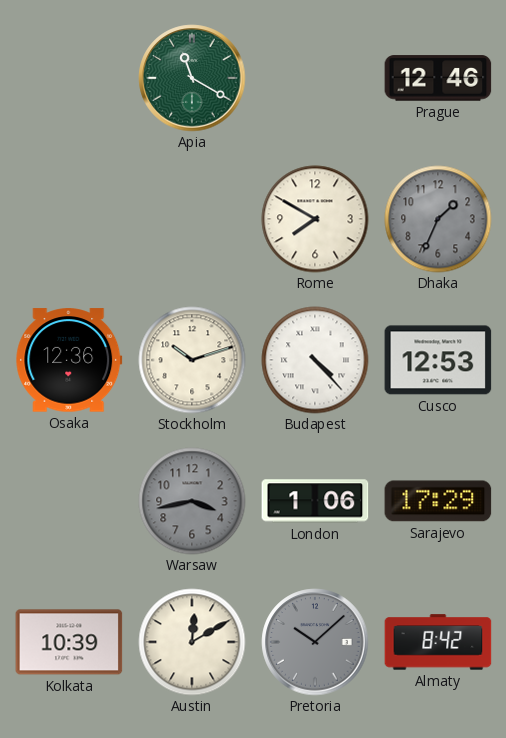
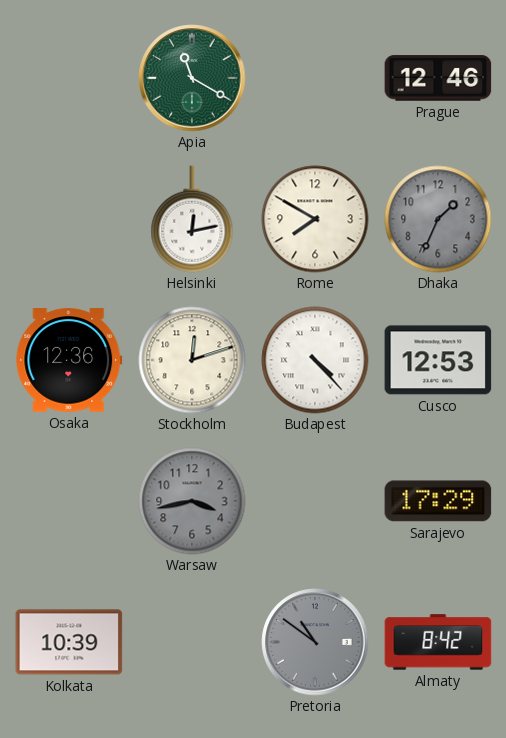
Helsinki: none -> 12:13 (192, 219)
Stockholm: 10:12 -> 12:12 (192, 360)
London: 1:06 -> none (315, 501)
Austin: 12:10 -> none (192, 642)
Pretoria: 10:08 -> 10:51 (315, 642)
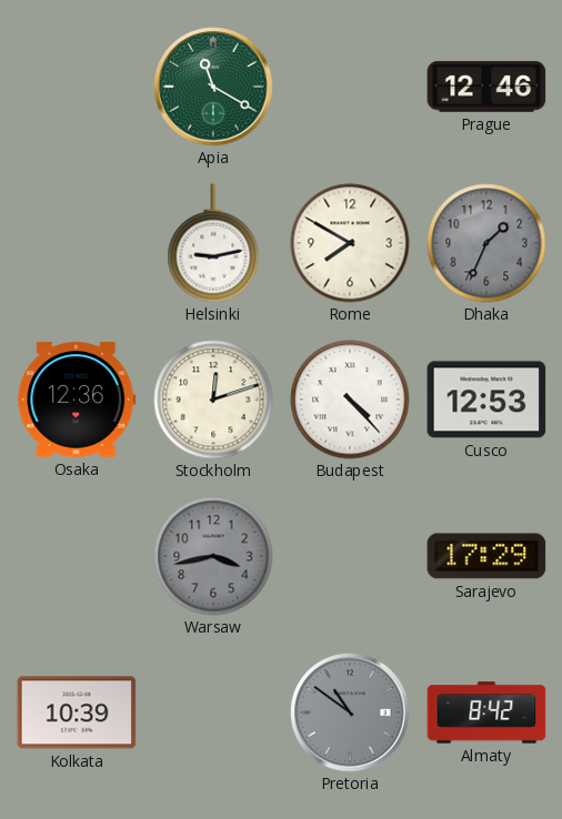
Helsinki: 12:13 -> 9:13 (213, 243)
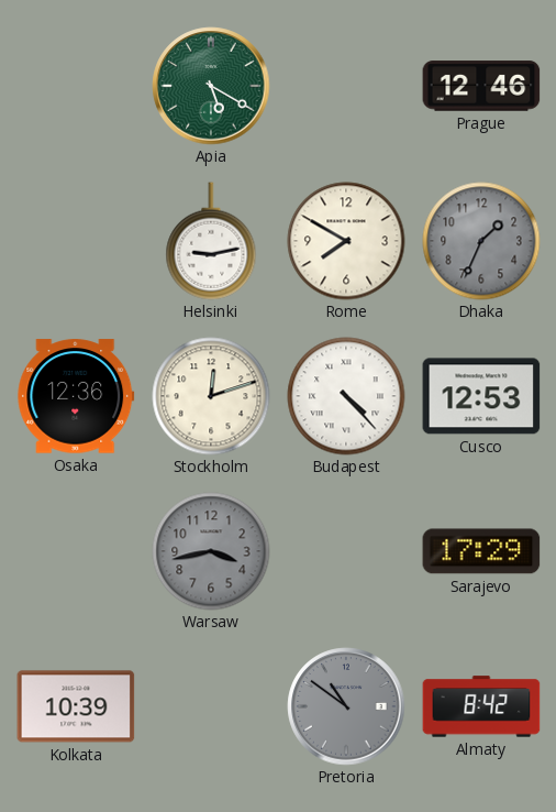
Apia: 11:20 -> 5:20 (211, 86)
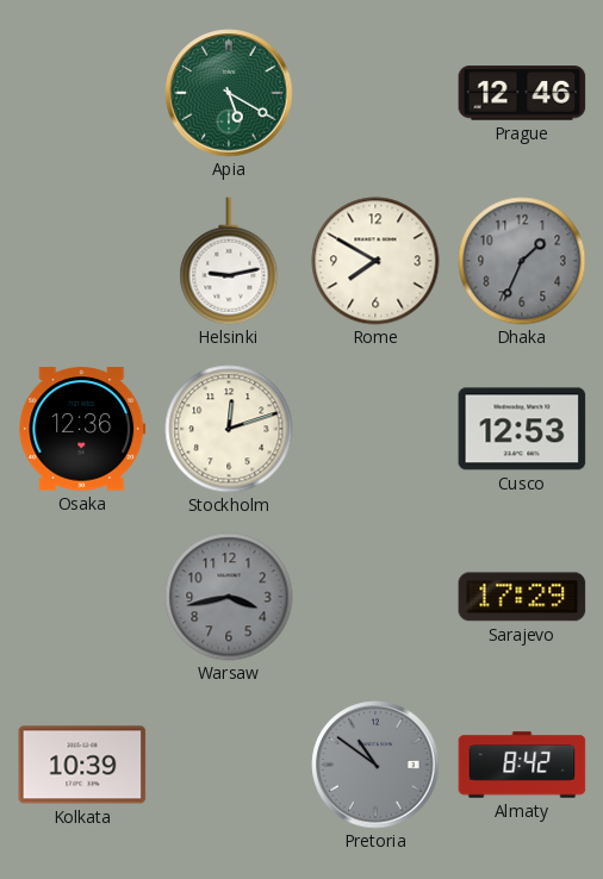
Budapest: 4:23 -> none (346, 396)
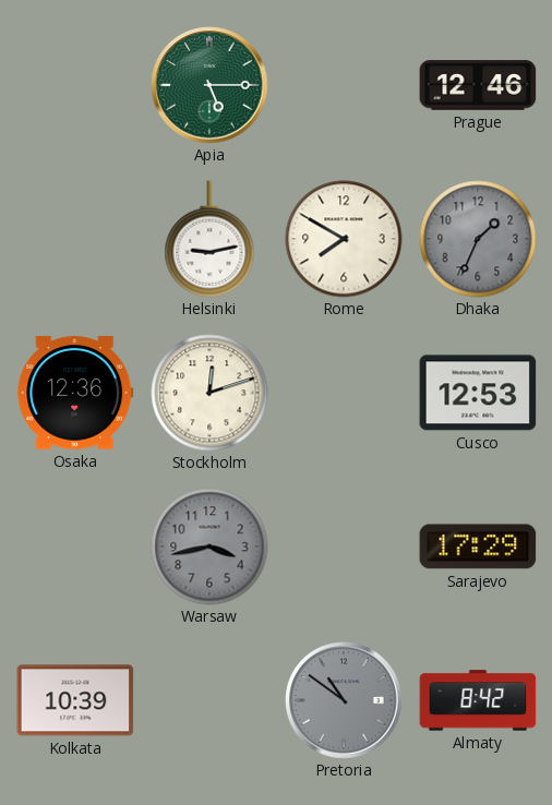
Apia: 5:20 -> 5:15 (209, 85)
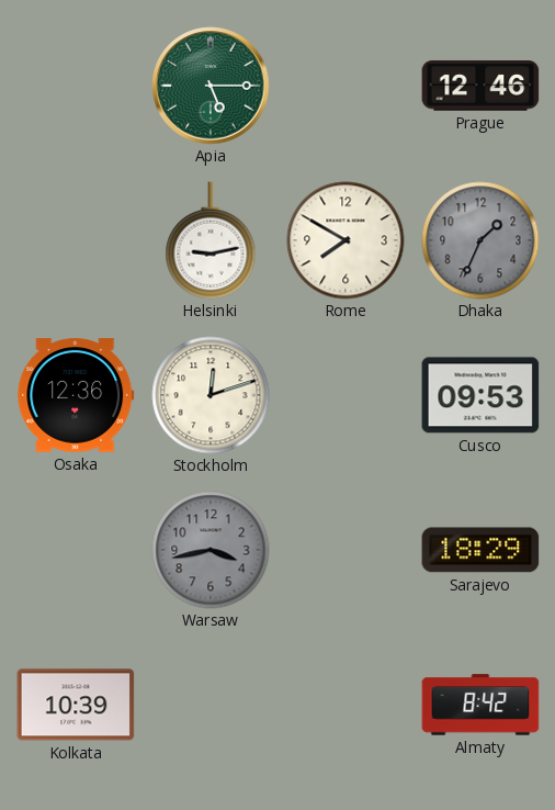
Cusco: 12:53 -> 09:53 (480, 395)
Sarajevo: 17:29 -> 18:29 (480, 550)
Pretoria: 10:51 -> none (344, 700)
